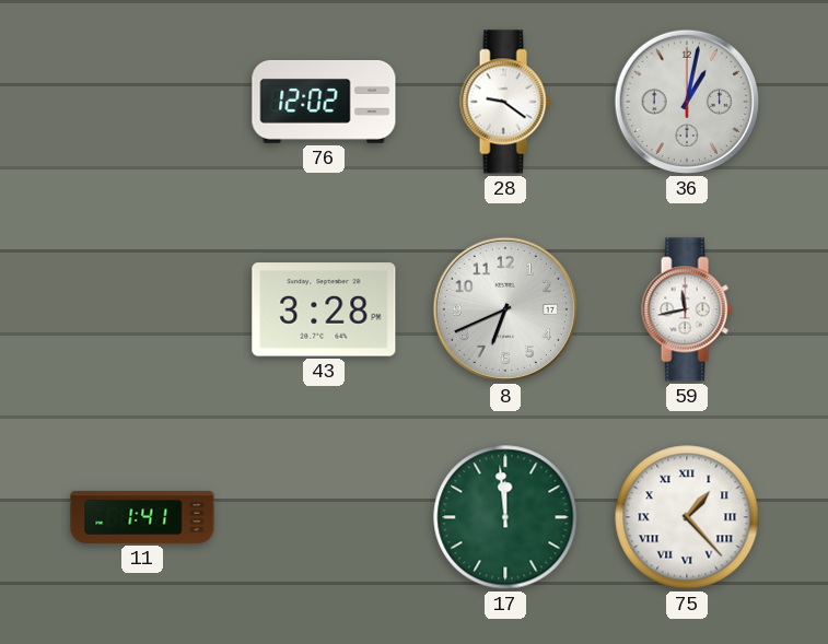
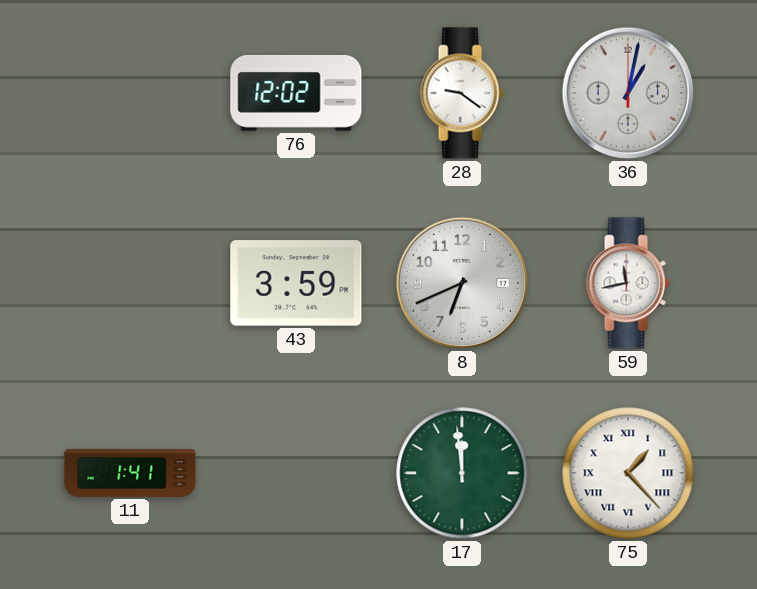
43: 3:28 -> 3:59 (296, 283)
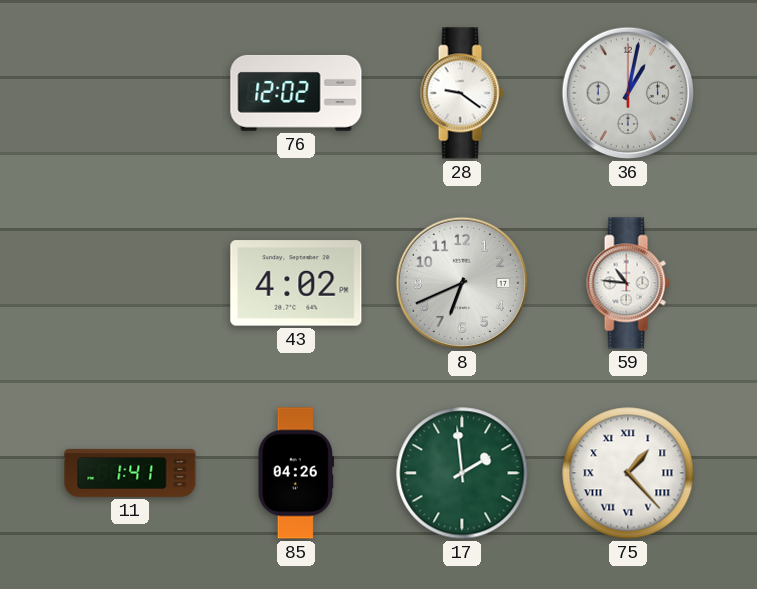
43: 3:59 -> 4:02 (296, 283)
59: 11:43 -> 10:46 (628, 283)
85: none -> 04:26 (295, 473)
17: 11:59 -> 1:59 (462, 473)
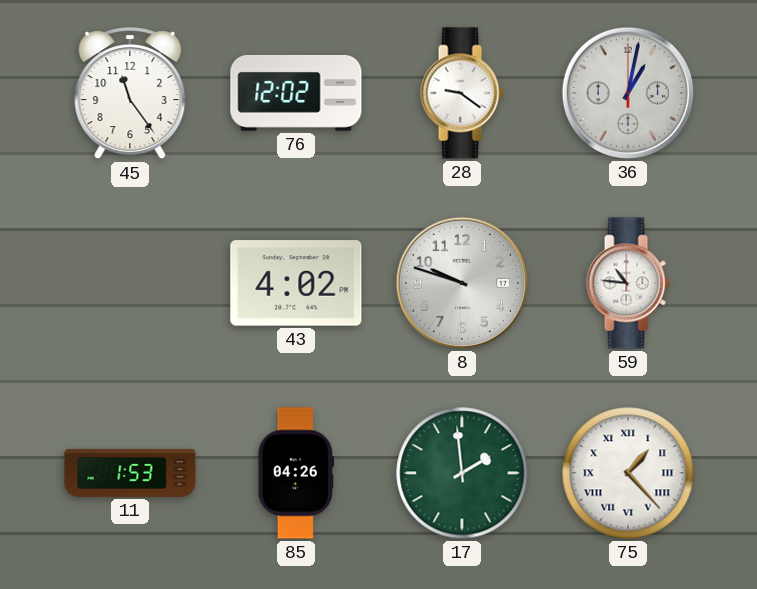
45: none -> 11:24 (130, 94)
8: 6:41 -> 9:48 (462, 283)
11: 1:41 -> 1:53 (130, 473)
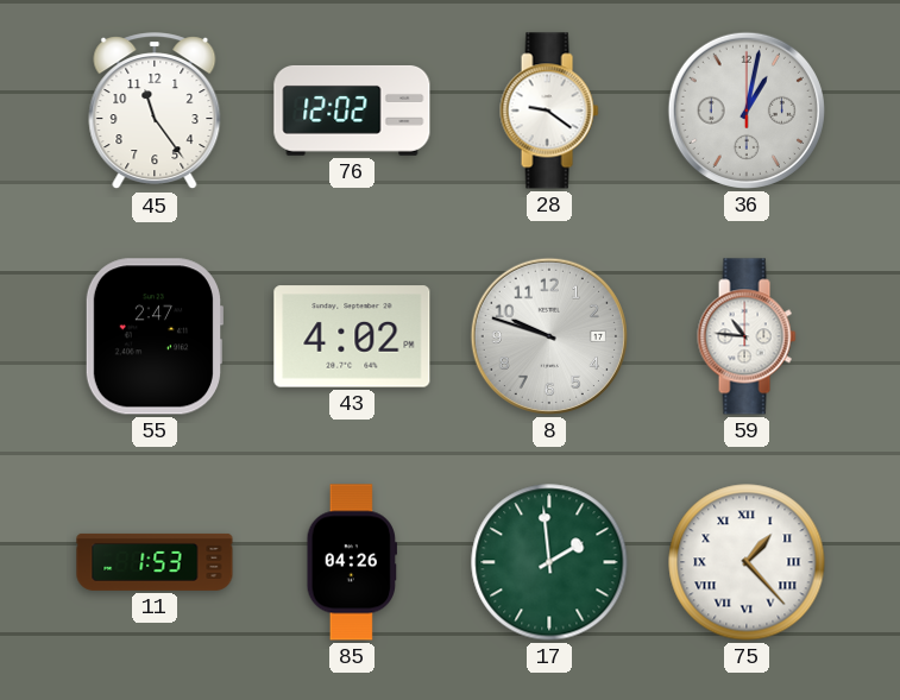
55: none -> 2:47 (153, 336)
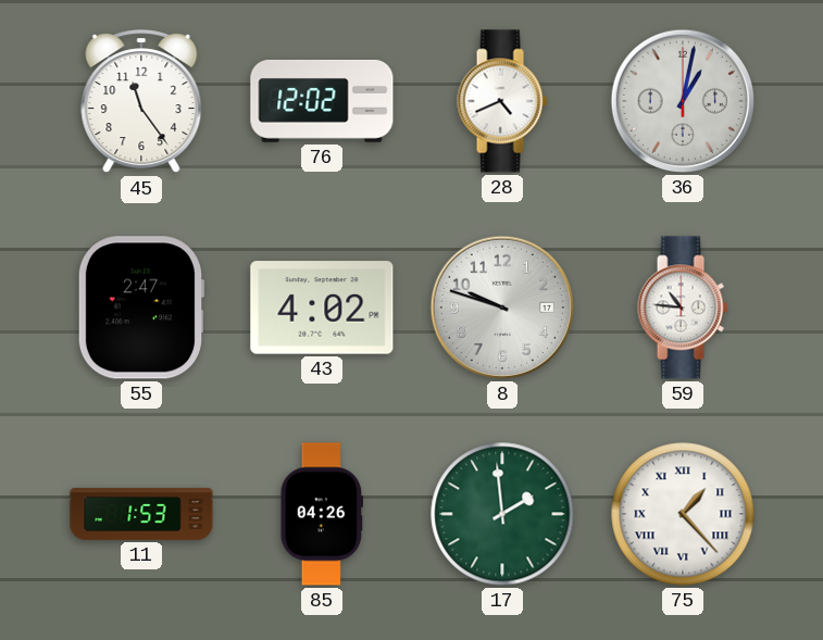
28: 9:21 -> 4:41 (502, 101)
